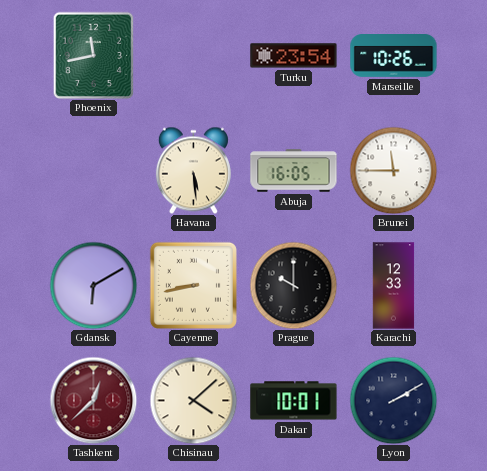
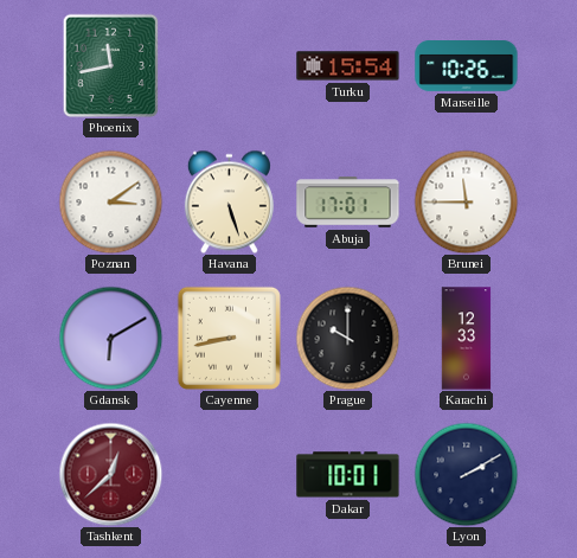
Turku: 23:54 -> 15:54 (348, 66)
Poznan: none -> 3:09 (110, 201)
Havana: 5:29 -> 5:27 (229, 201)
Abuja: 16:05 -> 17:01 (348, 203)
Chisinau: 4:08 -> none (193, 400)
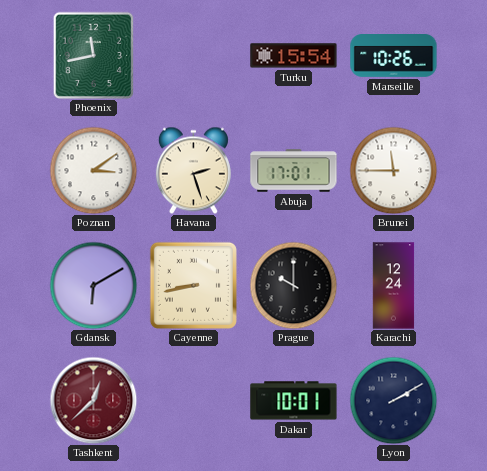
Havana: 5:27 -> 2:27 (193, 170)
Karachi: 12:33 -> 12:24 (394, 286)
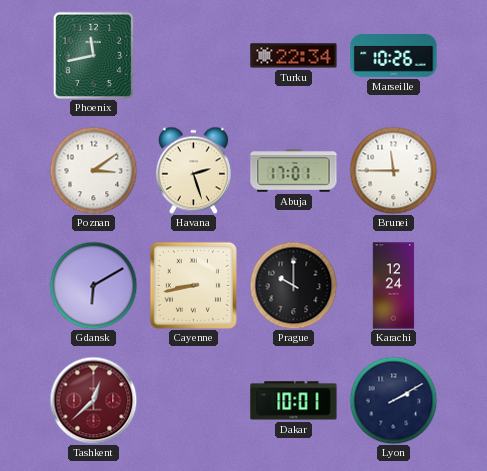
Turku: 15:54 -> 22:34 (294, 56)
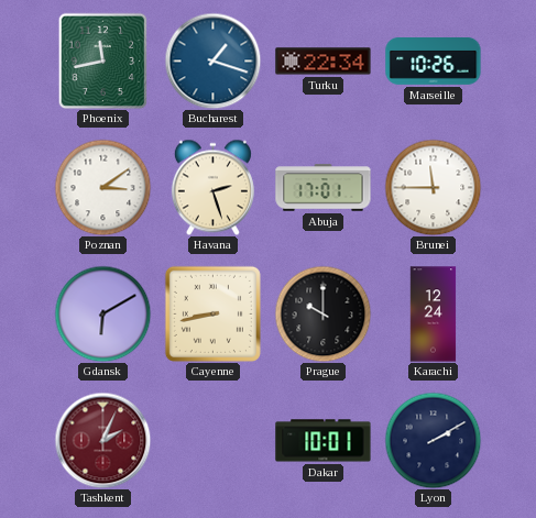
Bucharest: none -> 1:18 (212, 60)
Tashkent: 12:38 -> 2:04 (102, 440)
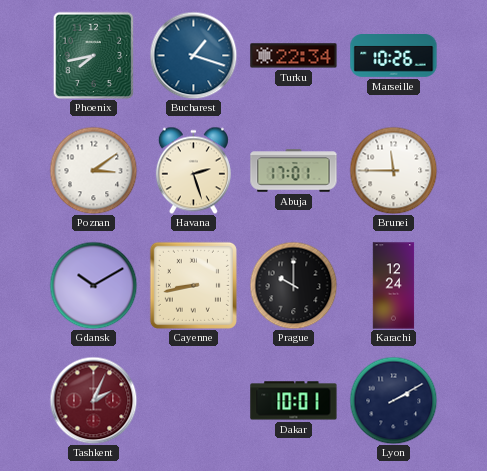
Phoenix: 11:43 -> 7:43 (94, 55)
Gdansk: 6:10 -> 10:10 (93, 285)
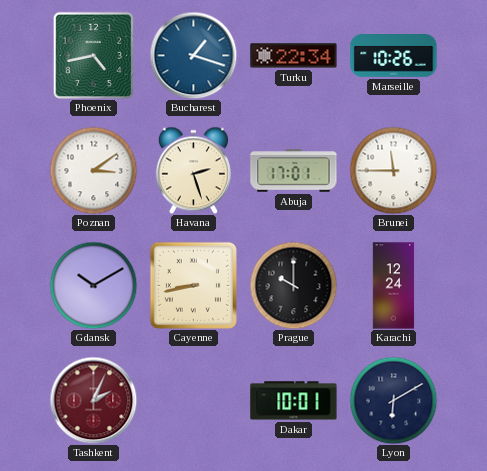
Phoenix: 7:43 -> 4:43 (94, 55)
Lyon: 2:10 -> 6:10 (393, 400)
